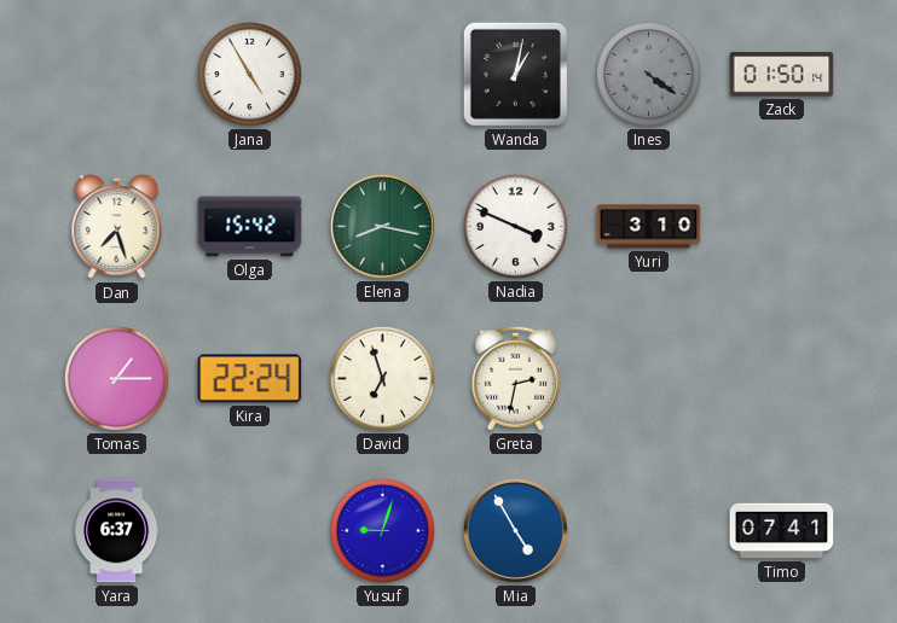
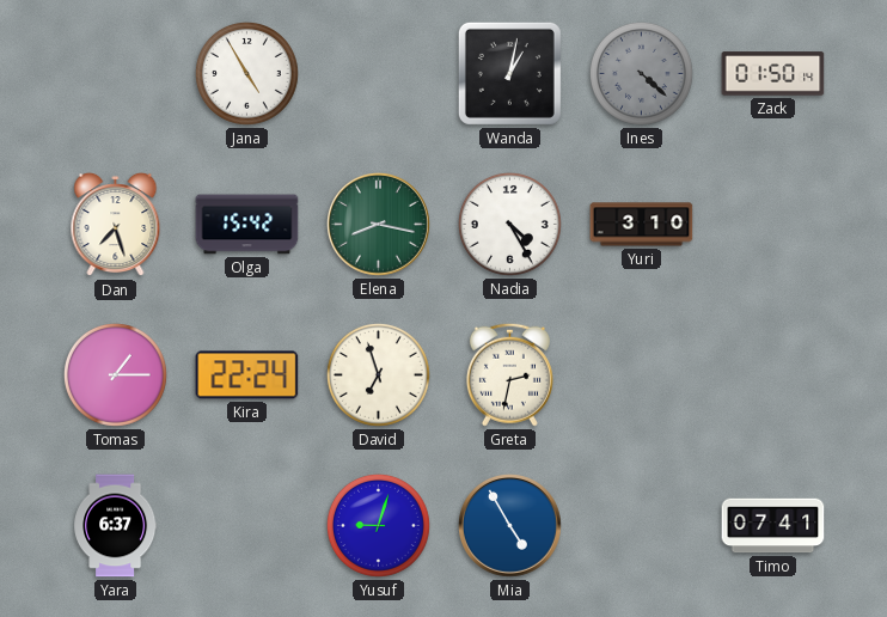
Ines: 4:21 -> 4:22 (641, 73)
Nadia: 3:49 -> 4:25 (509, 224)
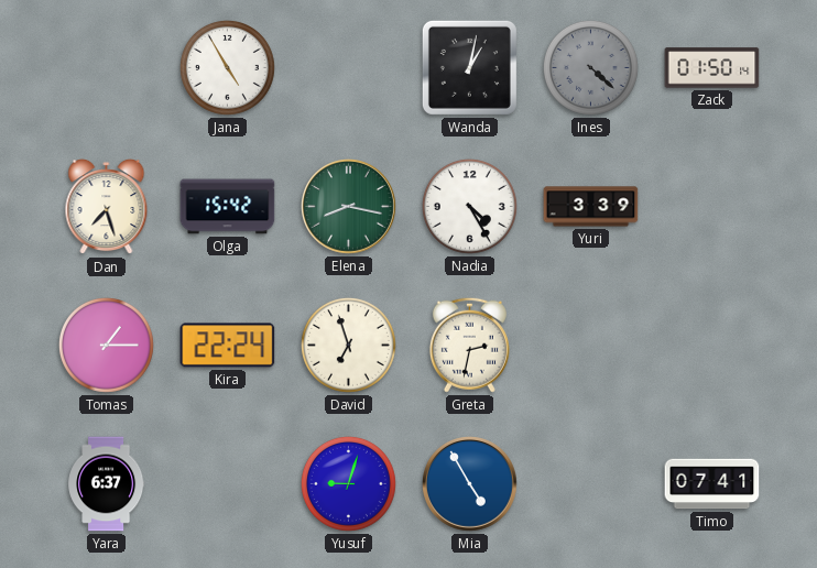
Yuri: 3:10 -> 3:39 (591, 207)
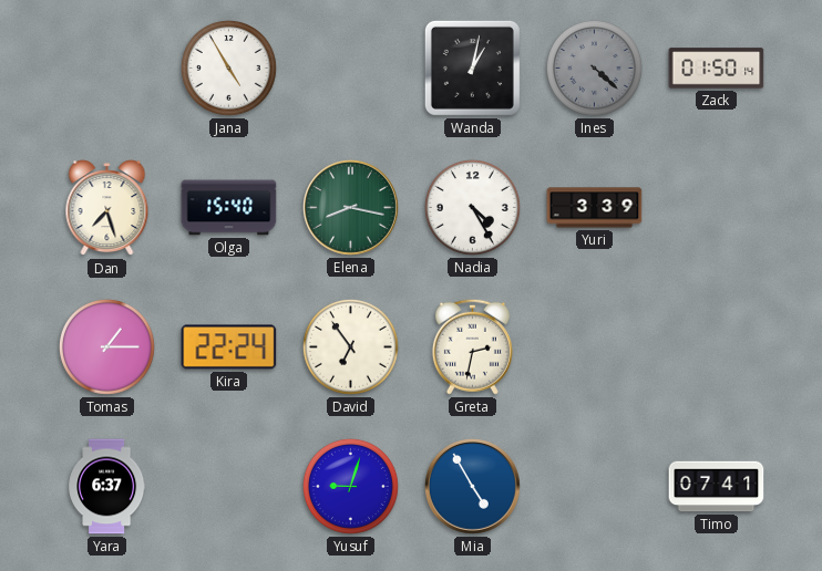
Olga: 15:42 -> 15:40 (229, 208)
David: 6:57 -> 6:54 (350, 346)
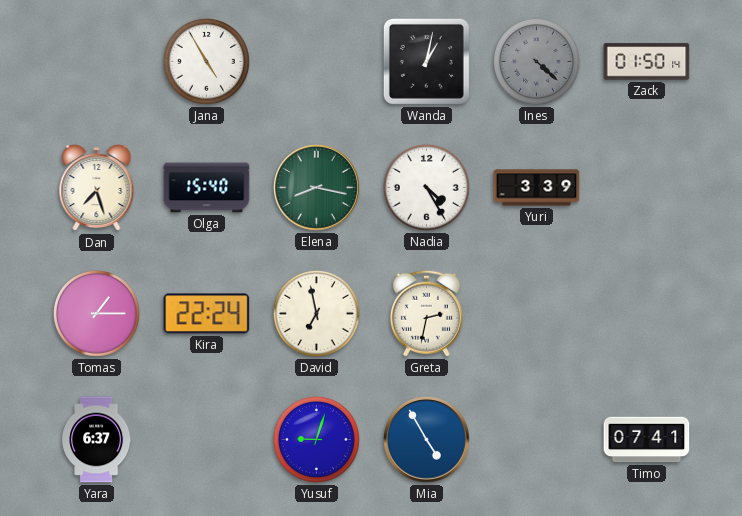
David: 6:54 -> 6:58 (316, 313)
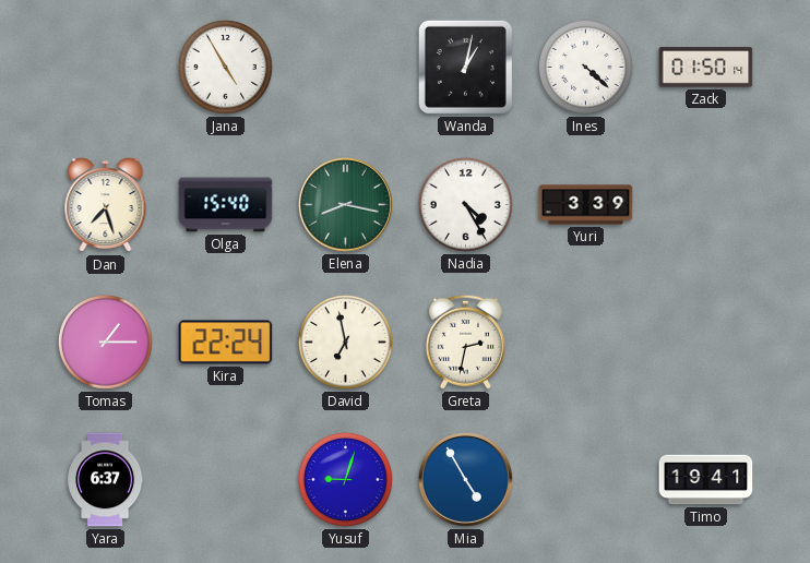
Ines dial: grey -> white (585, 67)
Timo: 07:41 -> 19:41 (706, 480)
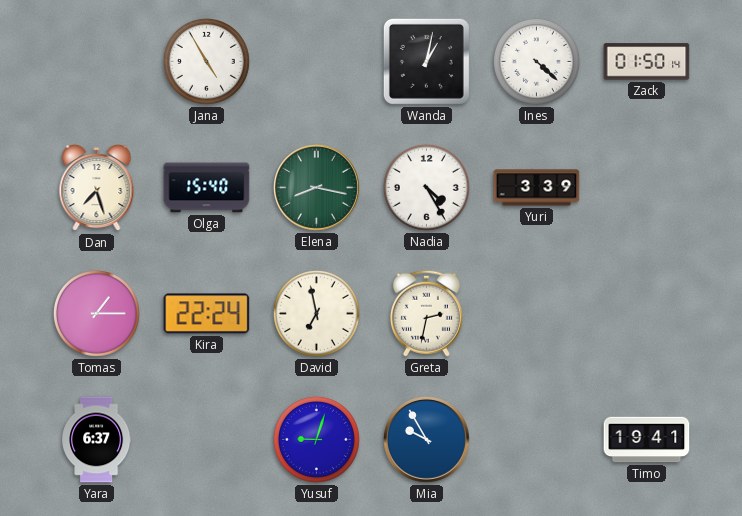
Mia: 4:55 -> 9:55 (427, 440)
